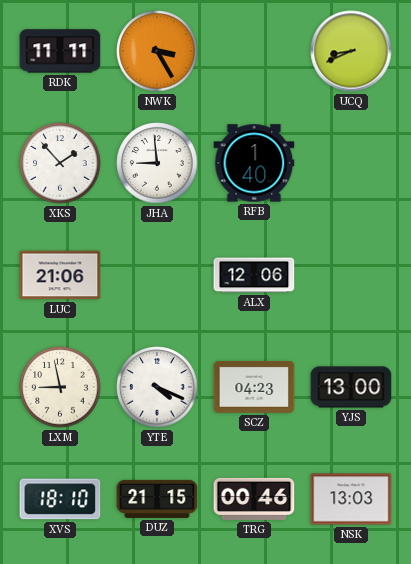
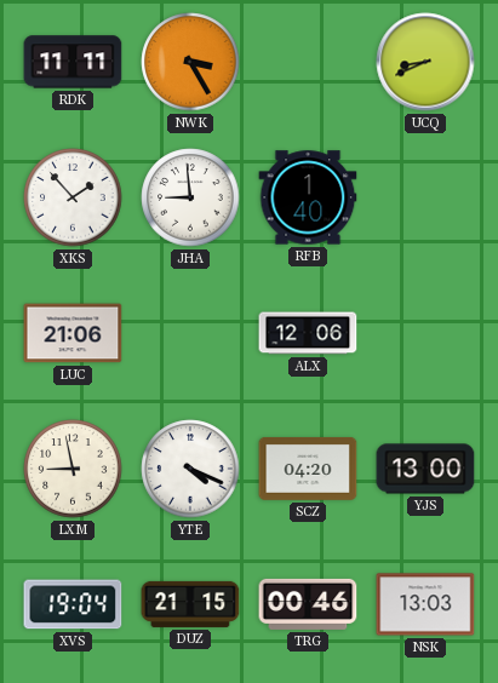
SCZ: 04:23 -> 04:20 (308, 469)
XVS: 18:10 -> 19:04 (73, 604)
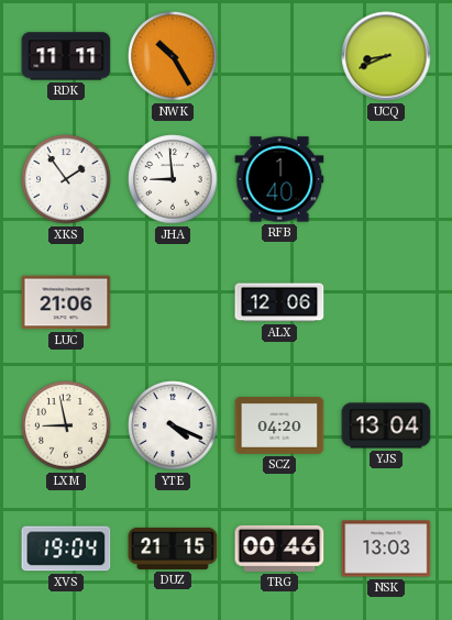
NWK: 3:25 -> 10:25 (173, 56)
XKS: 1:53 -> 1:54 (66, 179)
YJS: 13:00 -> 13:04 (386, 425)
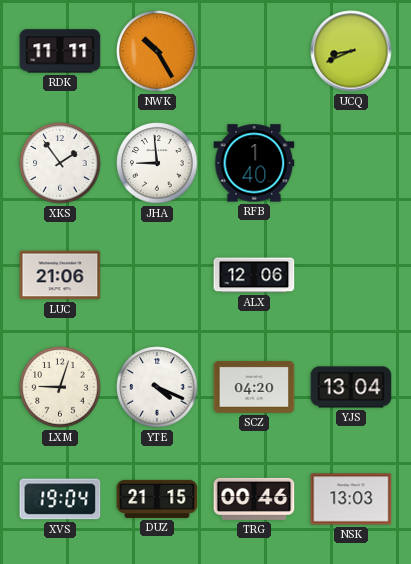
LXM: 8:58 -> 9:03 (60, 387)
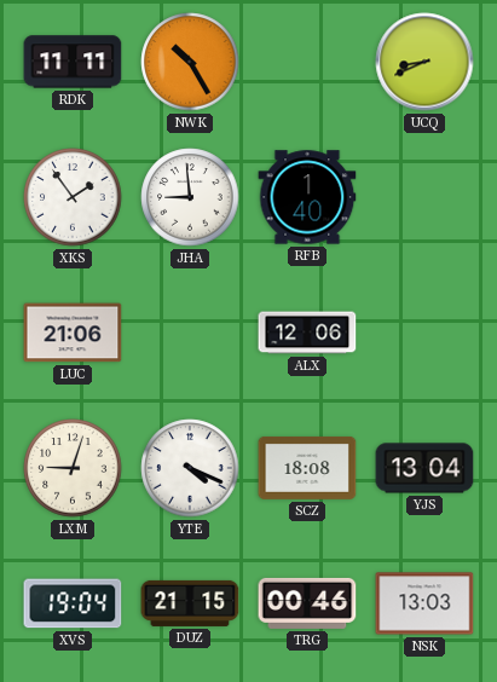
SCZ: 04:20 -> 18:08 (307, 468)
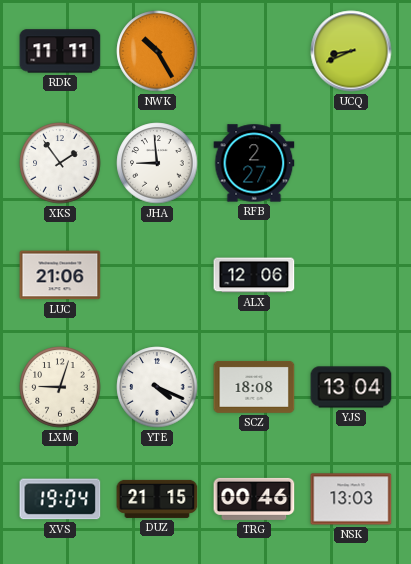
RFB: 1:40 -> 2:27 (254, 163)
